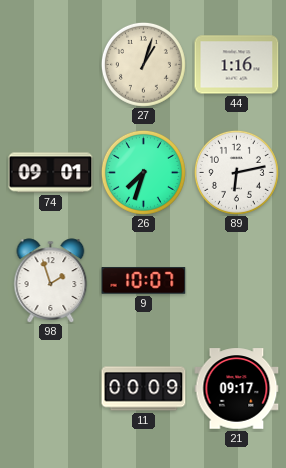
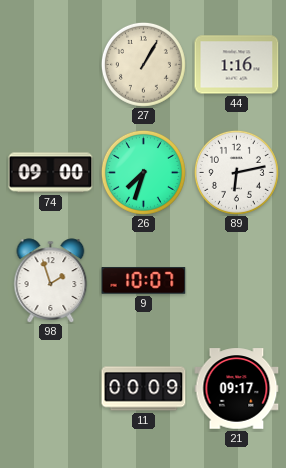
27: 1:03 -> 1:05 (143, 64)
74: 09:01 -> 09:00 (51, 173)
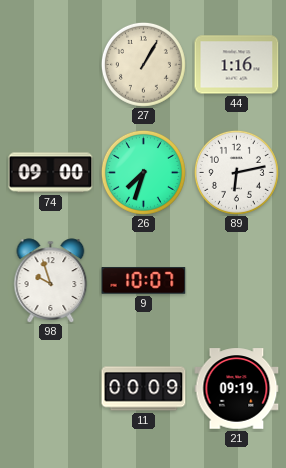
98: 1:57 -> 9:57 (51, 281)
21: 09:17 -> 09:19 (237, 389)
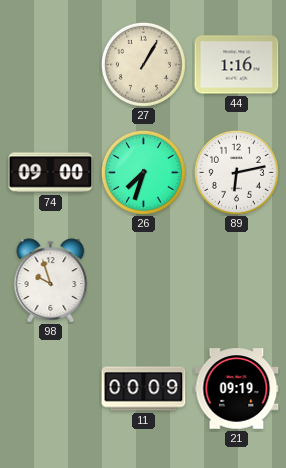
9: 10:07 -> none (144, 281)
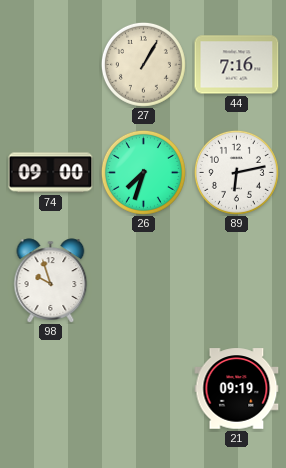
44: 1:16 -> 7:16 (237, 65)
11: 00:09 -> none (144, 389)
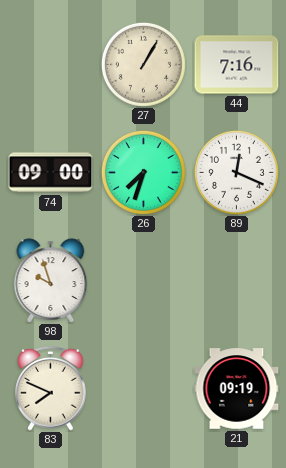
89: 6:13 -> 12:19 (236, 172)
83: none -> 7:49 (51, 388)
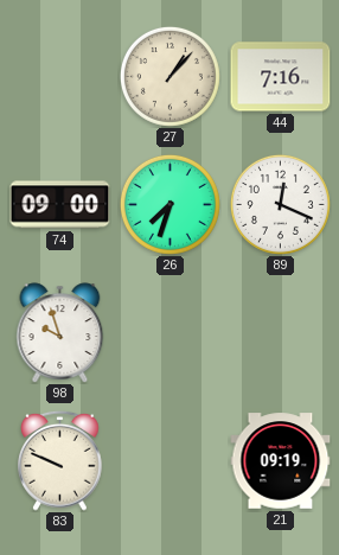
27: 1:05 -> 1:07 (170, 76)
83: 7:49 -> 9:49 (60, 460)
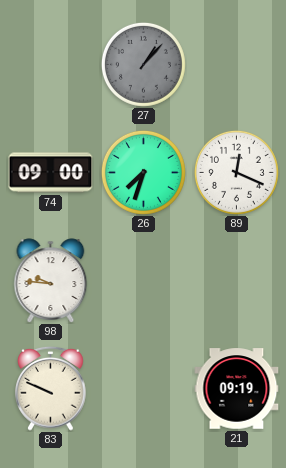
27 dial: cream -> grey (143, 64)
44: 7:16 -> none (281, 77)
98: 9:57 -> 9:46 (51, 281)
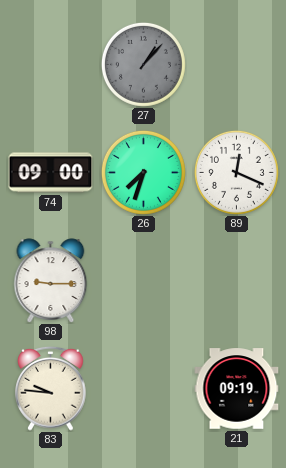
98: 9:46 -> 9:15 (51, 281)
83: 9:49 -> 9:46 (51, 388)
